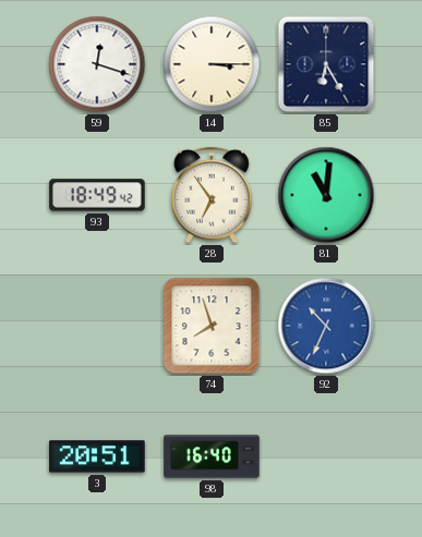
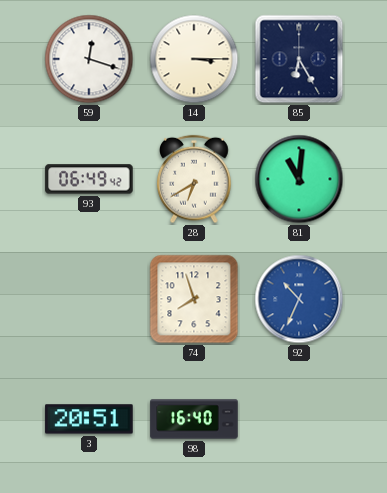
93: 18:49 -> 06:49 (89, 179)
28: 6:54 -> 6:40 (194, 179)
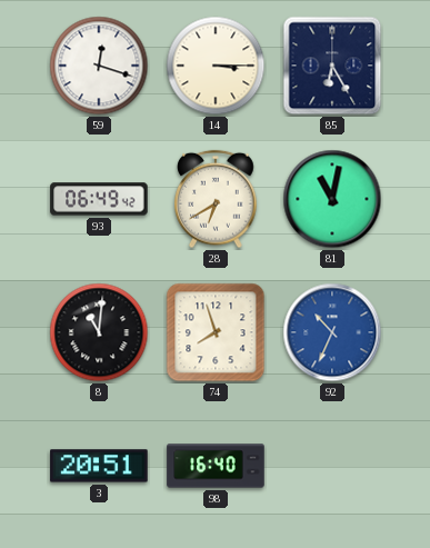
81: 11:01 -> 11:02 (332, 199)
8: none -> 11:01 (99, 332)
